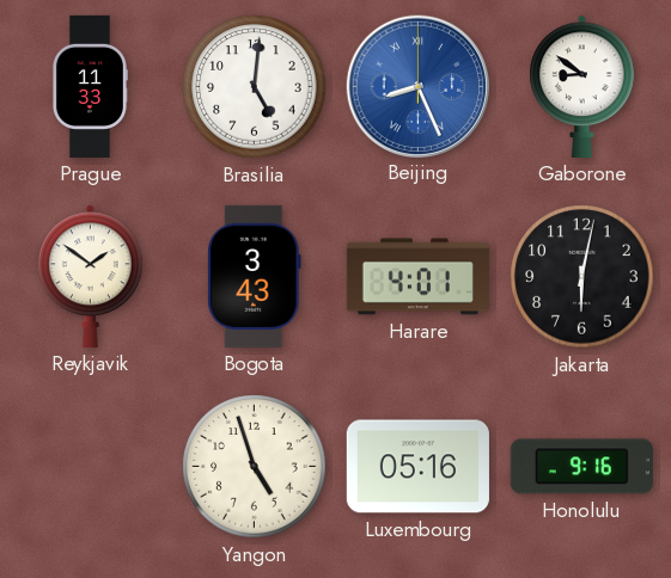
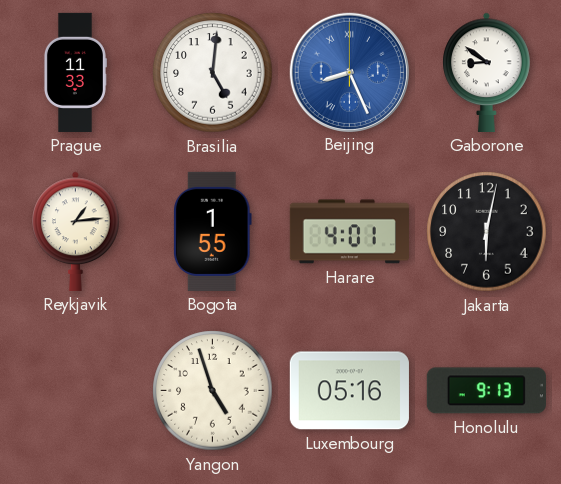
Reykjavik: 1:51 -> 1:14 (76, 231)
Bogota: 3:43 -> 1:55 (212, 231)
Honolulu: 9:16 -> 9:13 (486, 391)
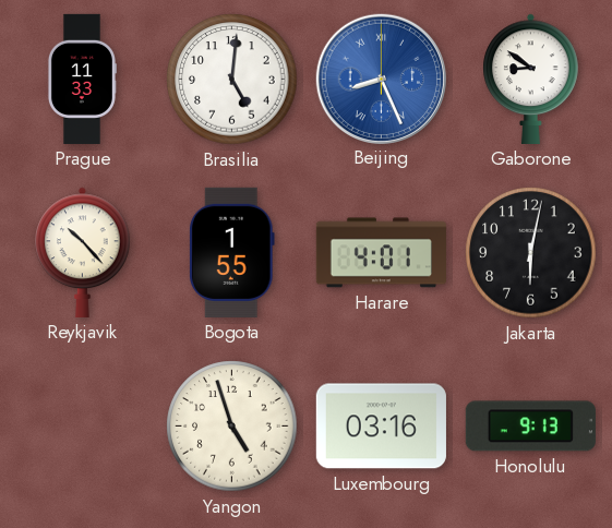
Reykjavik: 1:14 -> 10:23 (83, 252)
Luxembourg: 05:16 -> 03:16 (381, 427)
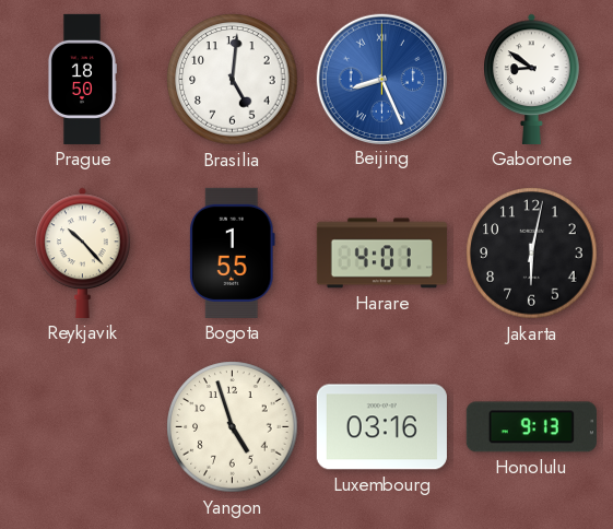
Prague: 11:33 -> 18:50 (82, 79)
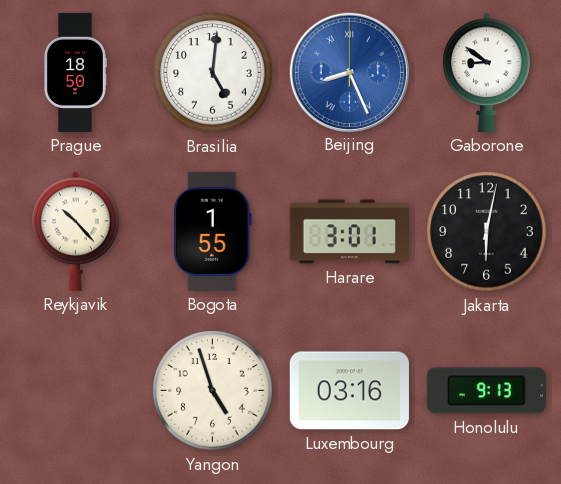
Harare: 4:01 -> 3:01 (349, 232)
